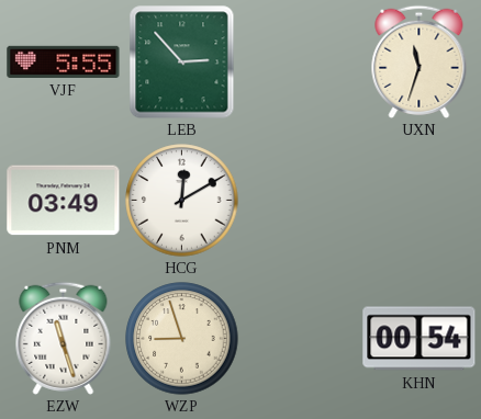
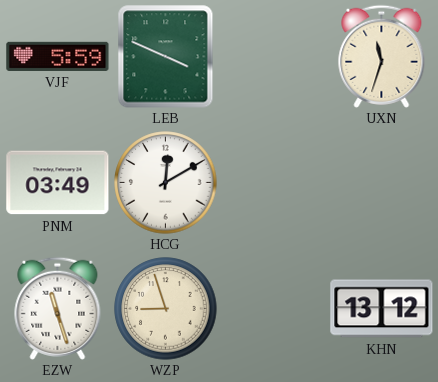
VJF: 5:55 -> 5:59 (58, 56)
LEB: 2:53 -> 3:49 (166, 57)
KHN: 00:54 -> 13:12 (382, 309)
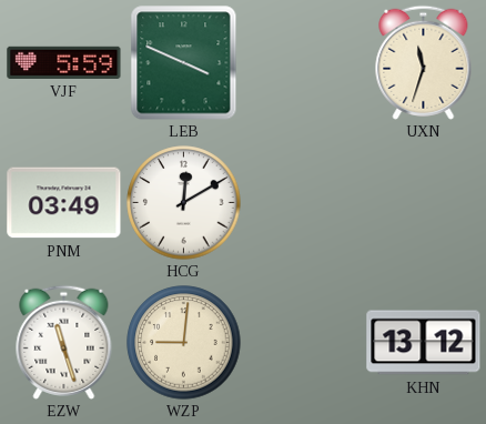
WZP: 8:57 -> 9:01 (184, 343)
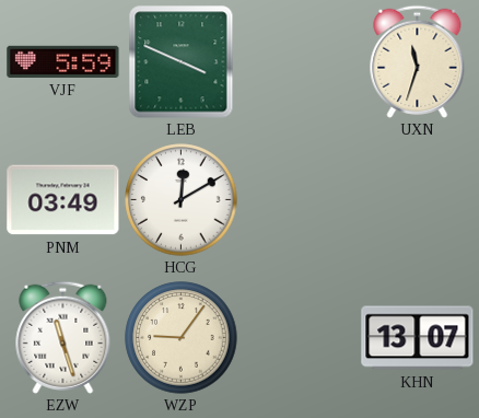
WZP: 9:01 -> 9:06 (182, 338)
KHN: 13:12 -> 13:07 (418, 338)
